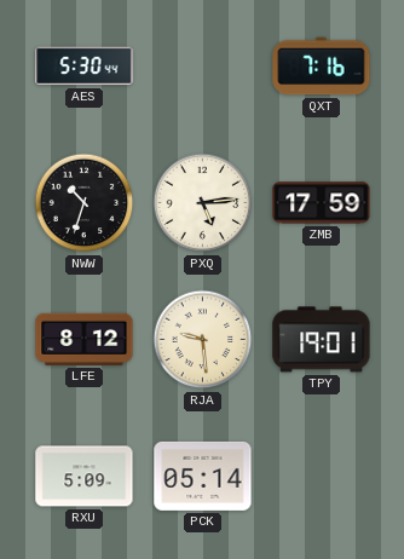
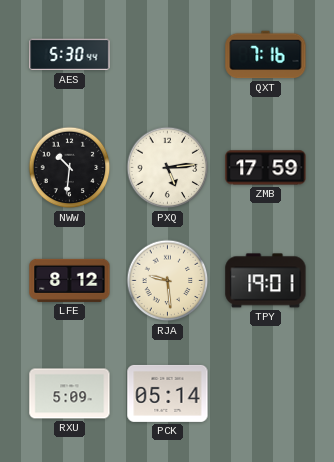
NWW: 10:33 -> 10:31 (70, 168)
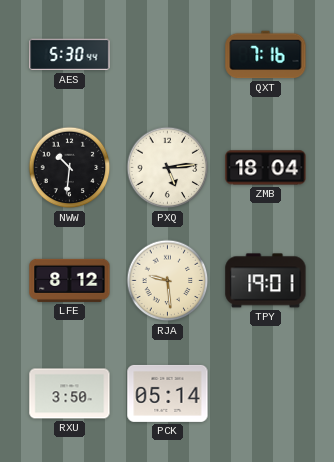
ZMB: 17:59 -> 18:04 (266, 168)
RXU: 5:09 -> 3:50 (70, 394)
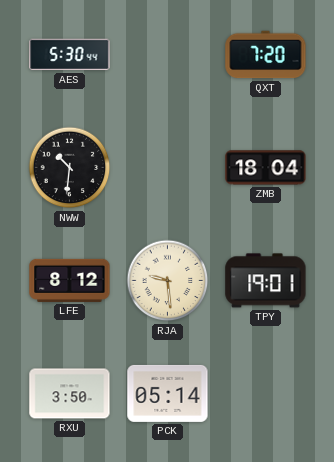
QXT: 7:16 -> 7:20 (266, 55)
PXQ: 5:14 -> none (168, 168)
